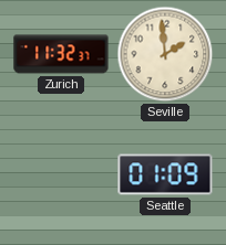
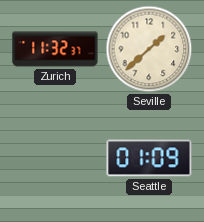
Seville: 1:59 -> 1:38 (149, 49)
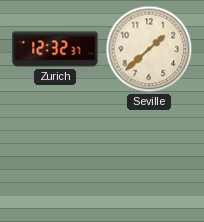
Zurich: 11:32 -> 12:32 (55, 49)
Seattle: 01:09 -> none (149, 158)
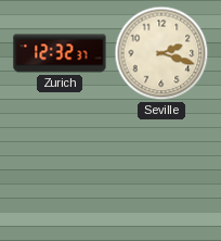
Seville: 1:38 -> 2:18 (161, 53)
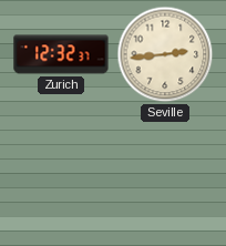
Seville: 2:18 -> 2:44 (165, 54)
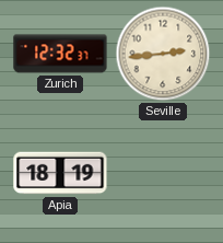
Apia: none -> 18:19 (60, 173)
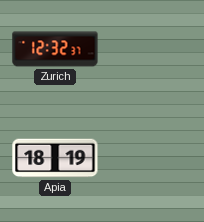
Seville: 2:44 -> none (163, 54)
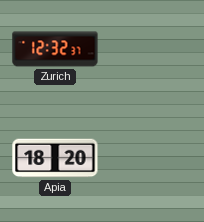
Apia: 18:19 -> 18:20 (55, 158)
